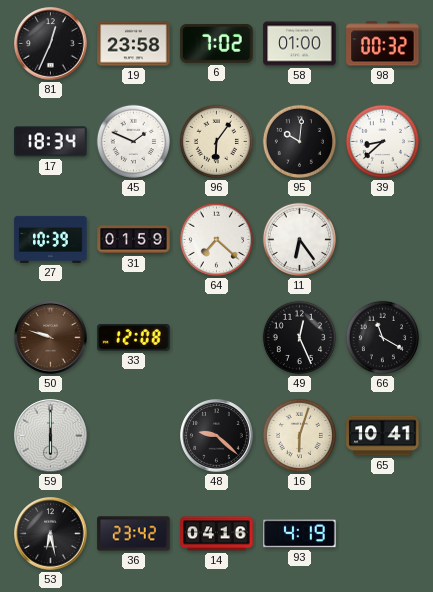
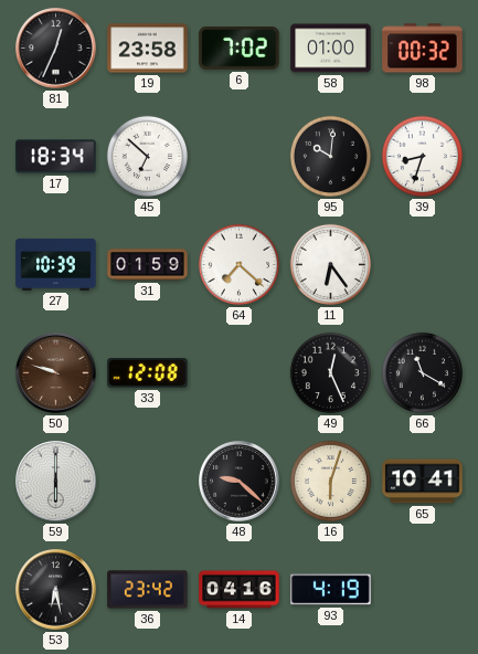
45: 1:49 -> 6:52 (147, 156)
96: 6:06 -> none (216, 141)
39: 8:38 -> 8:33 (422, 156)
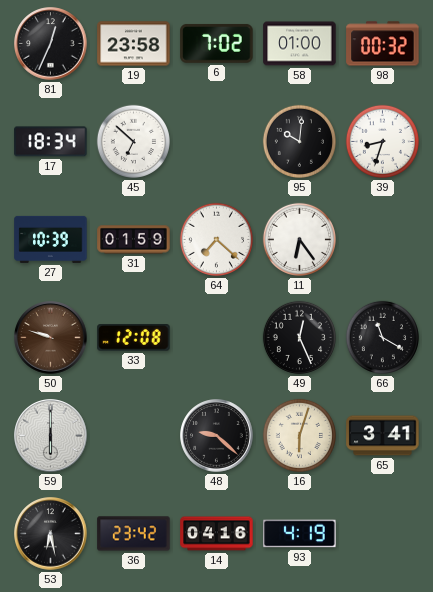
65: 10:41 -> 3:41 (383, 436)
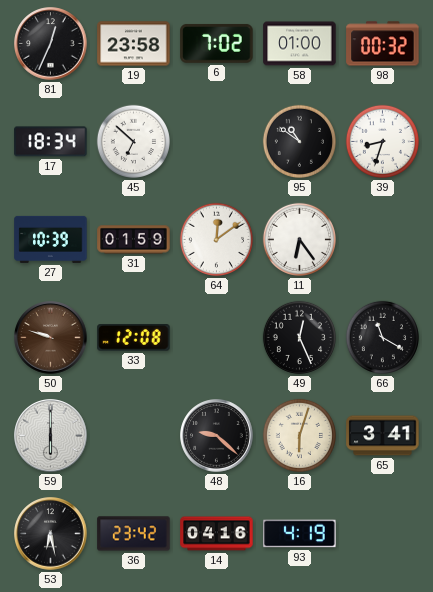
95: 10:01 -> 10:51 (299, 141)
64: 7:22 -> 12:09 (216, 239)
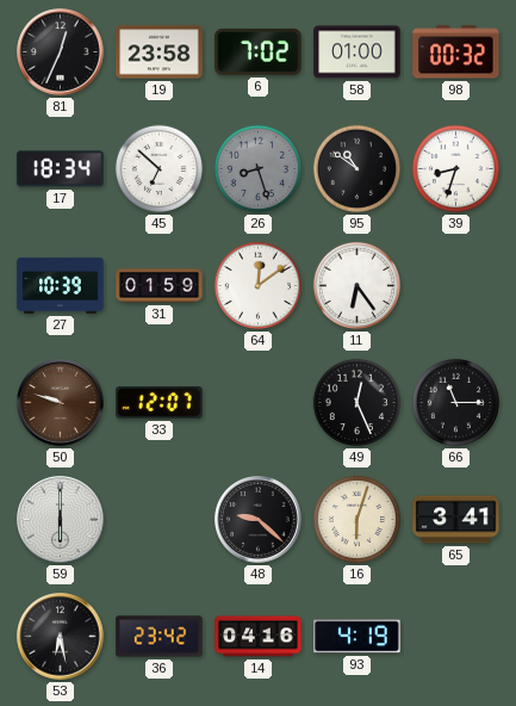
26: none -> 8:27 (257, 168)
33: 12:08 -> 12:07 (160, 403)
66: 11:20 -> 11:15 (455, 402)
